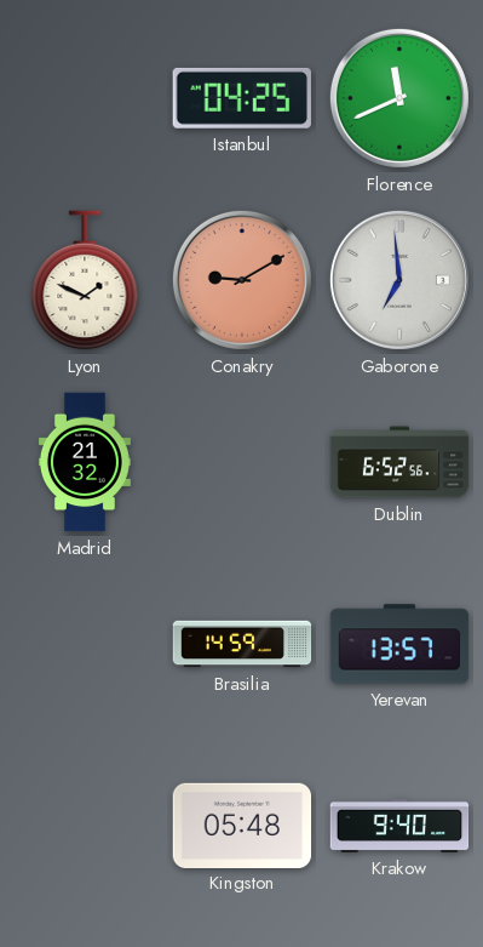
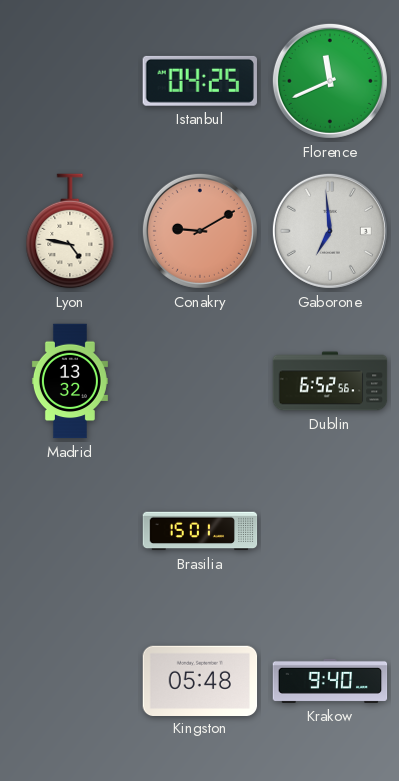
Lyon: 1:49 -> 4:47 (70, 231)
Madrid: 21:32 -> 13:32 (70, 381)
Brasilia: 14:59 -> 15:01 (200, 531)
Yerevan: 13:57 -> none (399, 644)
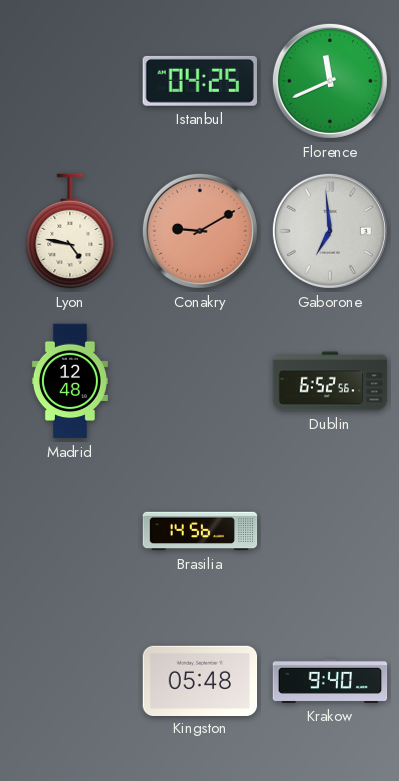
Madrid: 13:32 -> 12:48 (70, 381)
Brasilia: 15:01 -> 14:56 (200, 531)
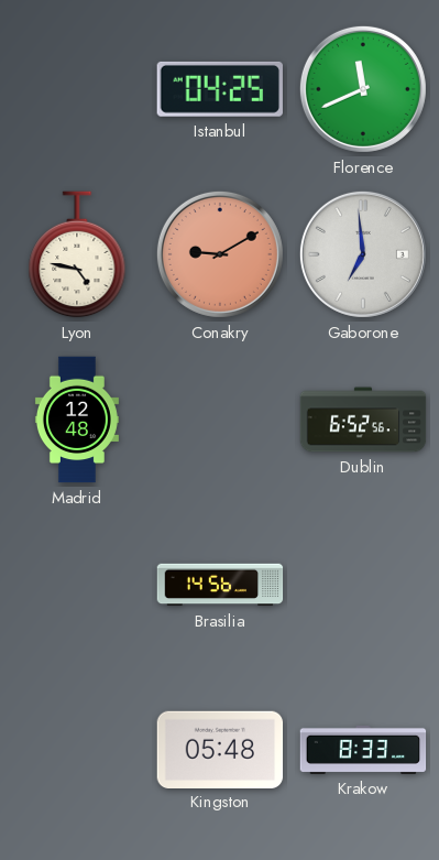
Krakow: 9:40 -> 8:33 (363, 750)
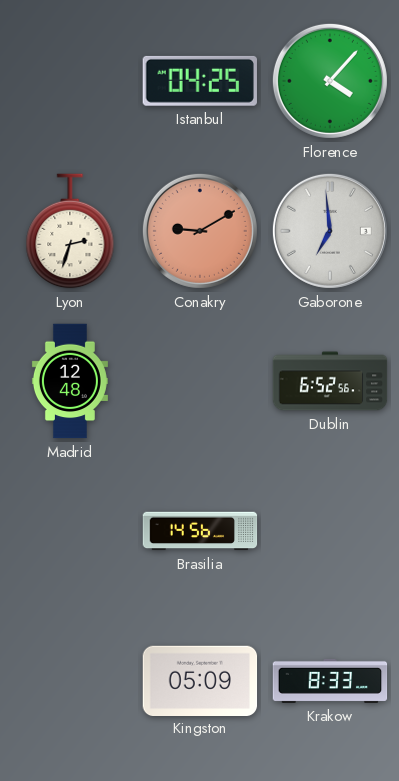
Florence: 11:41 -> 4:07 (330, 81)
Lyon: 4:47 -> 2:33 (70, 231)
Kingston: 05:48 -> 05:09 (200, 680)
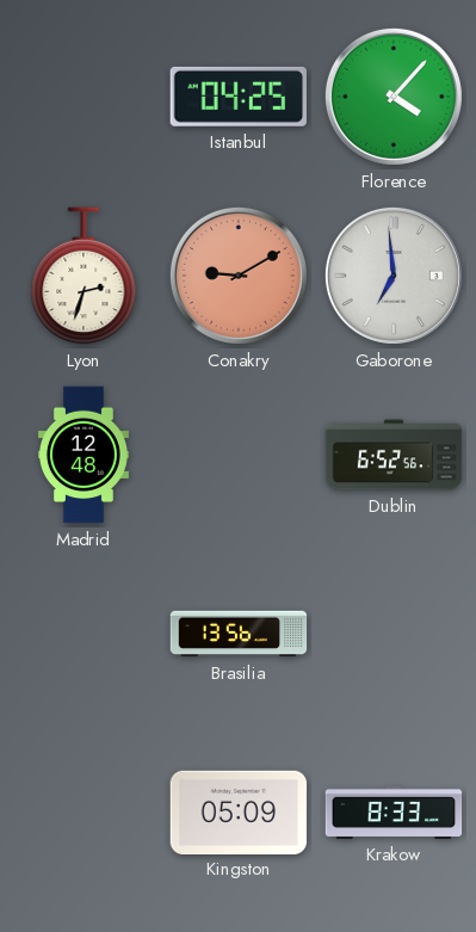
Brasilia: 14:56 -> 13:56 (239, 634)
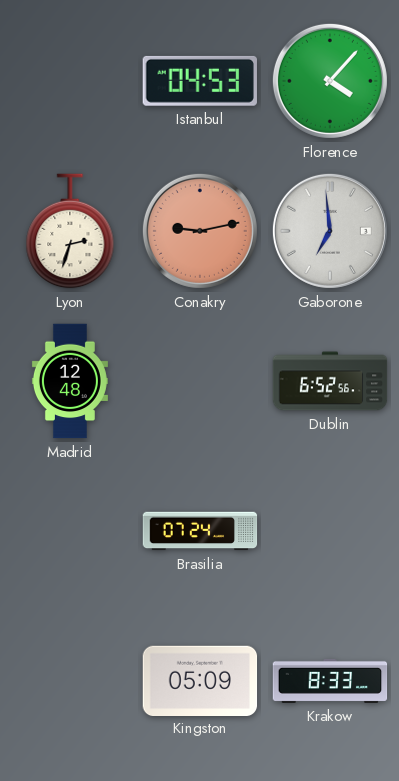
Istanbul: 04:25 -> 04:53 (200, 81)
Conakry: 9:10 -> 9:13 (200, 231)
Brasilia: 13:56 -> 07:24 (200, 531)
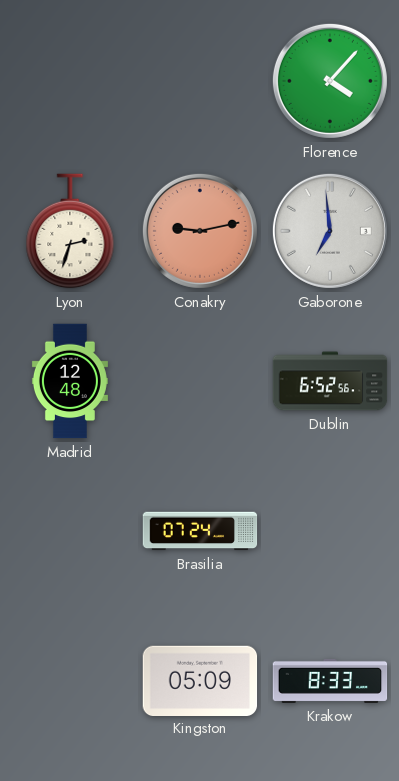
Istanbul: 04:53 -> none (200, 81)
